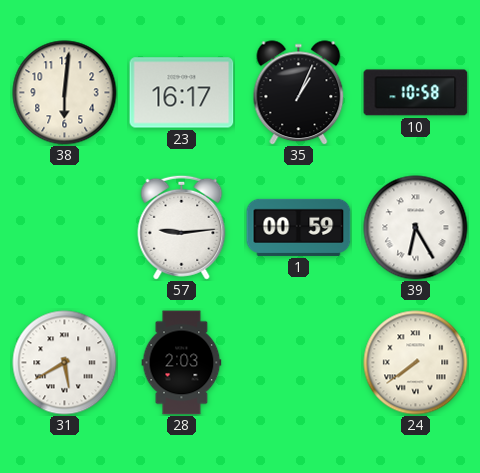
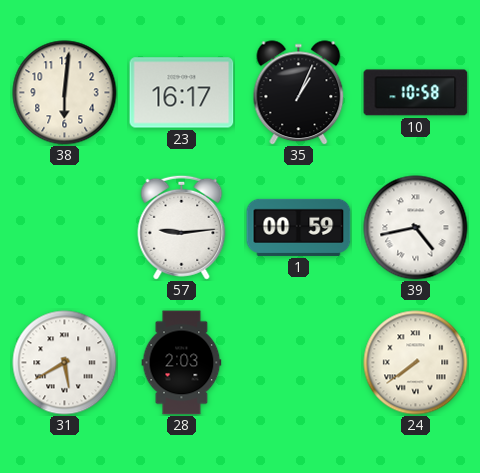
39: 6:25 -> 4:43 (416, 228)
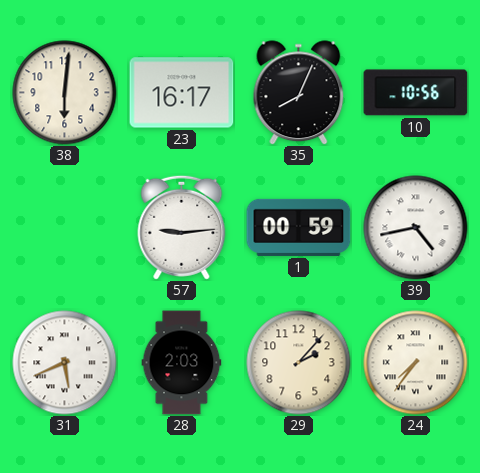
35: 1:04 -> 8:04 (299, 93)
10: 10:58 -> 10:56 (416, 93)
31: 5:40 -> 5:41 (65, 363)
29: none -> 2:07 (299, 363)
24: 7:39 -> 7:36 (416, 363)
